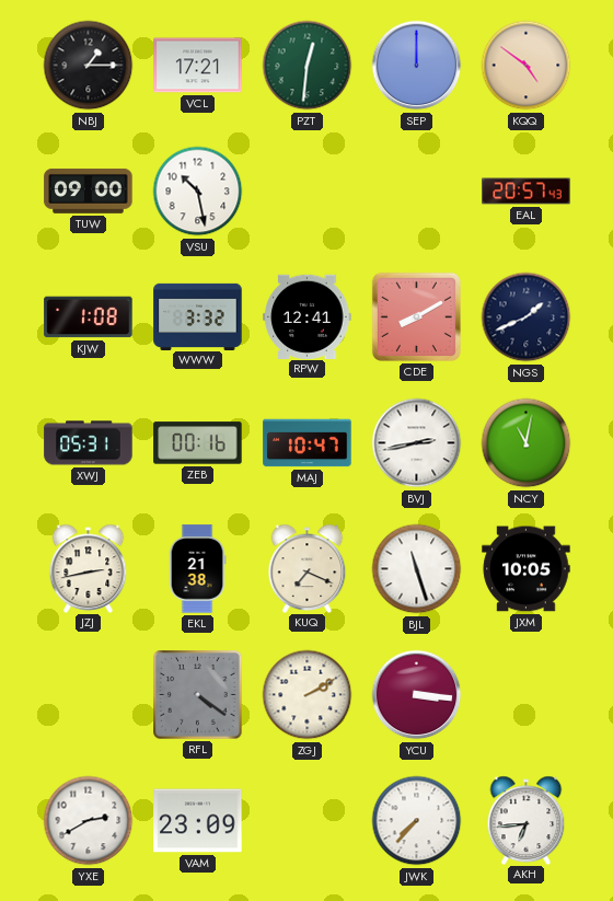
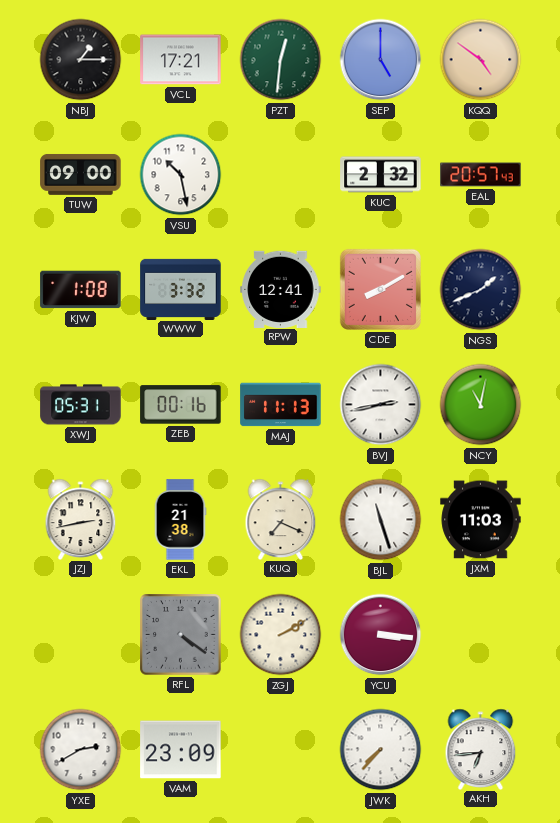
SEP: 12:00 -> 5:00 (381, 60)
KUC: none -> 2:32 (381, 175)
MAJ: 10:47 -> 11:13 (281, 405)
JXM: 10:05 -> 11:03 (481, 520)
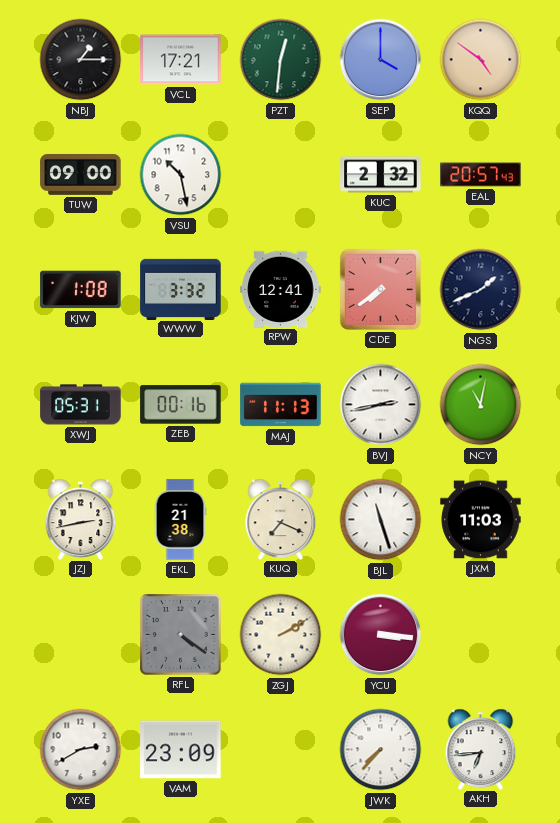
SEP: 5:00 -> 4:00 (381, 60)
CDE: 8:10 -> 7:39 (380, 289)
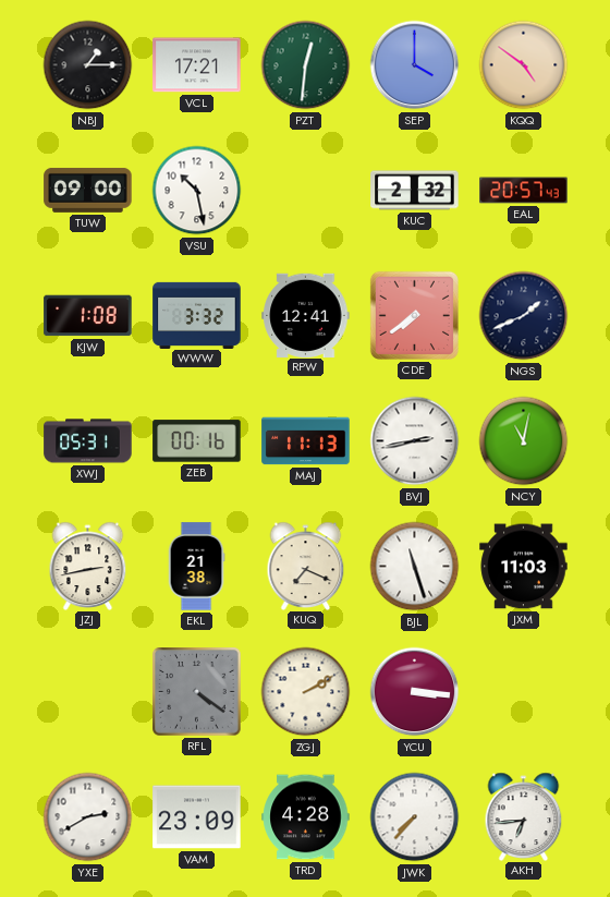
TRD: none -> 4:28 (306, 817)
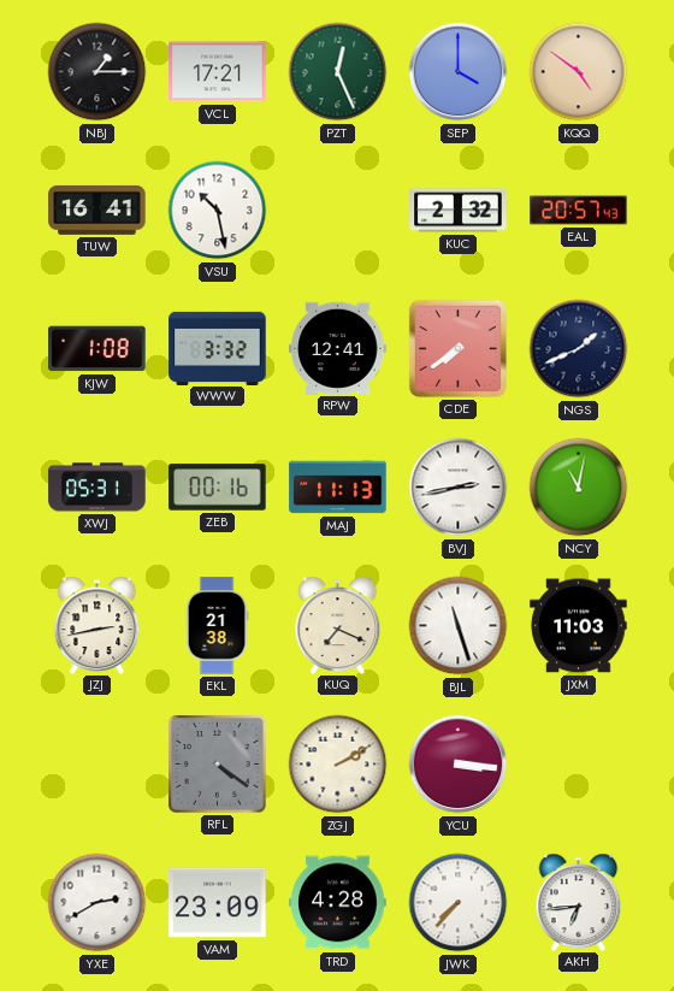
PZT: 12:31 -> 12:26 (338, 72)
TUW: 09:00 -> 16:41 (97, 210)
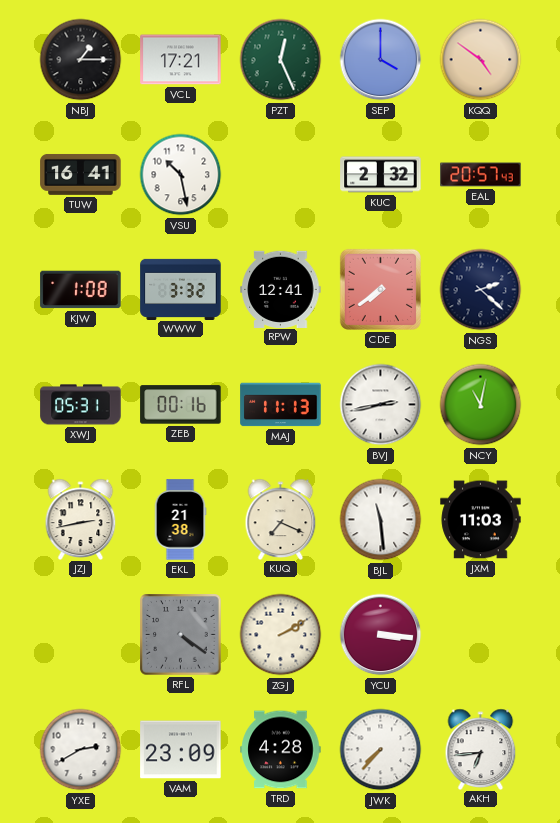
NGS: 1:41 -> 2:22 (481, 290)
BJL: 11:27 -> 11:29 (381, 520)
